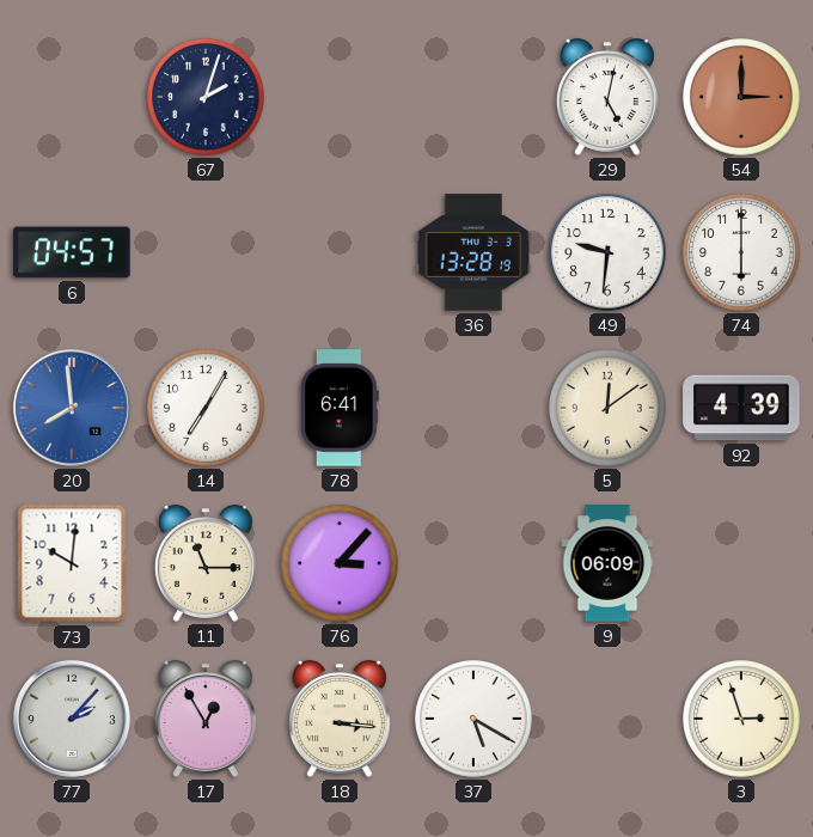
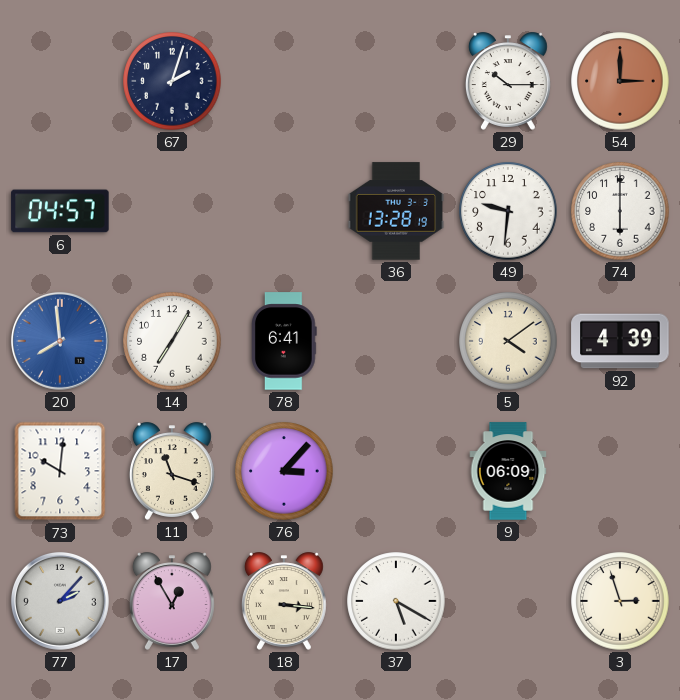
29: 5:02 -> 10:15 (508, 81)
5: 12:09 -> 4:09 (508, 341)
11: 11:15 -> 11:18 (172, 471)
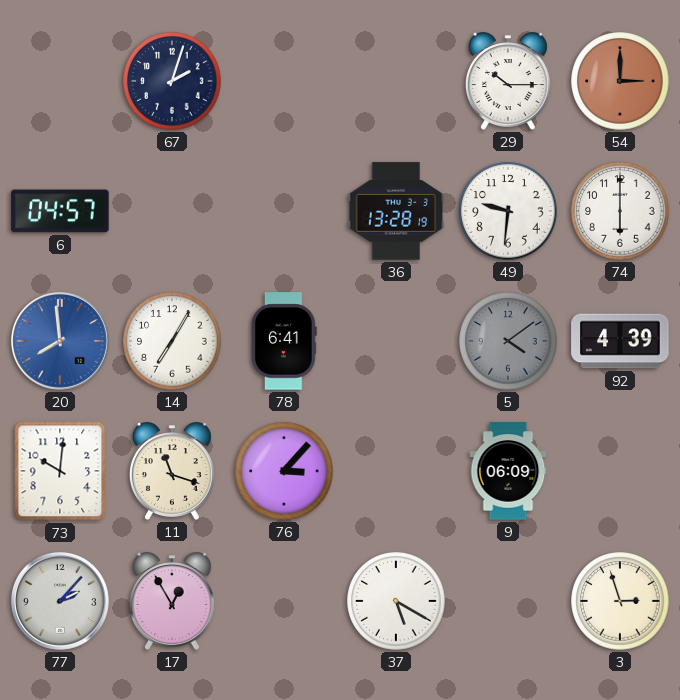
5 dial: cream -> grey (508, 341)
18: 3:16 -> none (284, 601)
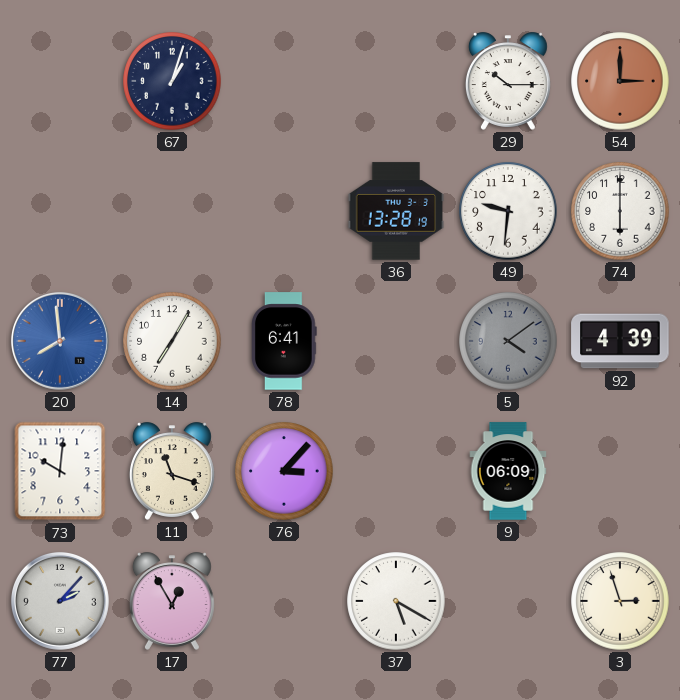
67: 2:03 -> 1:03 (172, 81)
6: 04:57 -> none (60, 211)
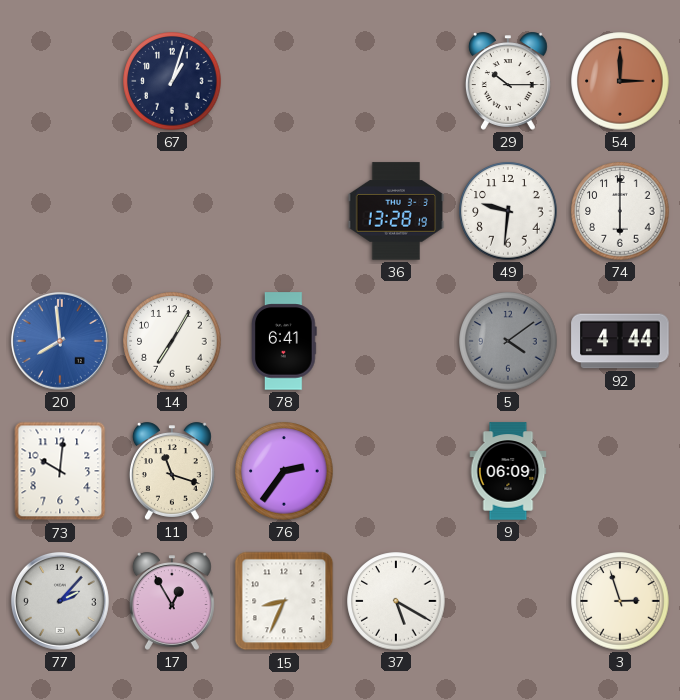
92: 4:39 -> 4:44 (620, 341)
76: 3:07 -> 2:36 (284, 471)
15: none -> 8:34 (284, 601)
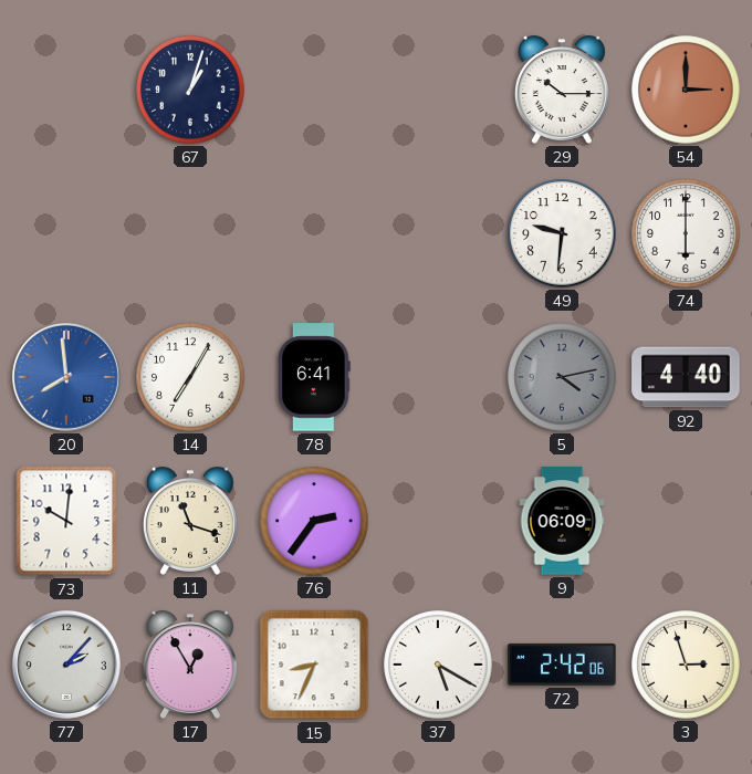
36: 13:28 -> none (396, 211)
5: 4:09 -> 4:13 (562, 377)
92: 4:44 -> 4:40 (686, 377)
72: none -> 2:42 (562, 665)
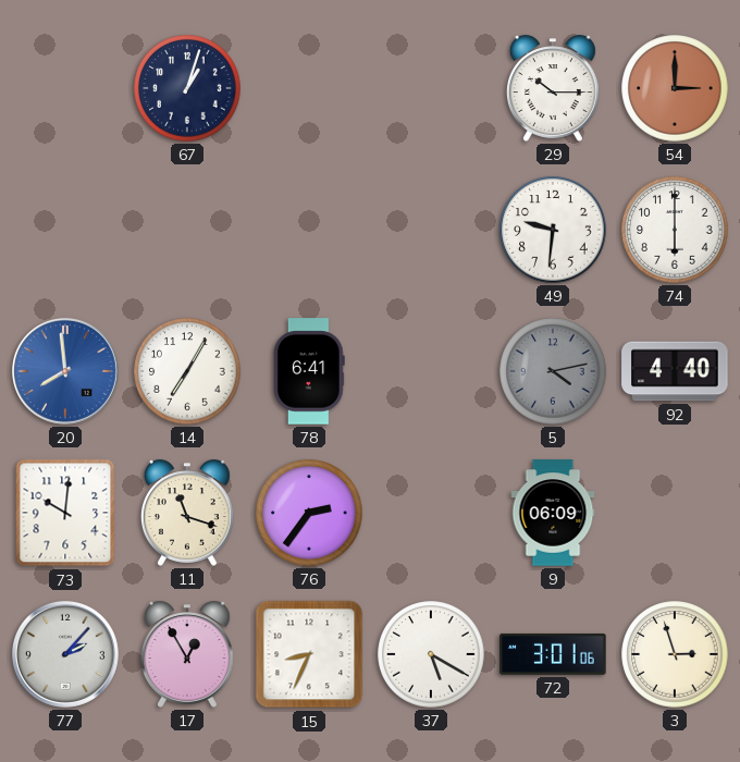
72: 2:42 -> 3:01 (553, 654)
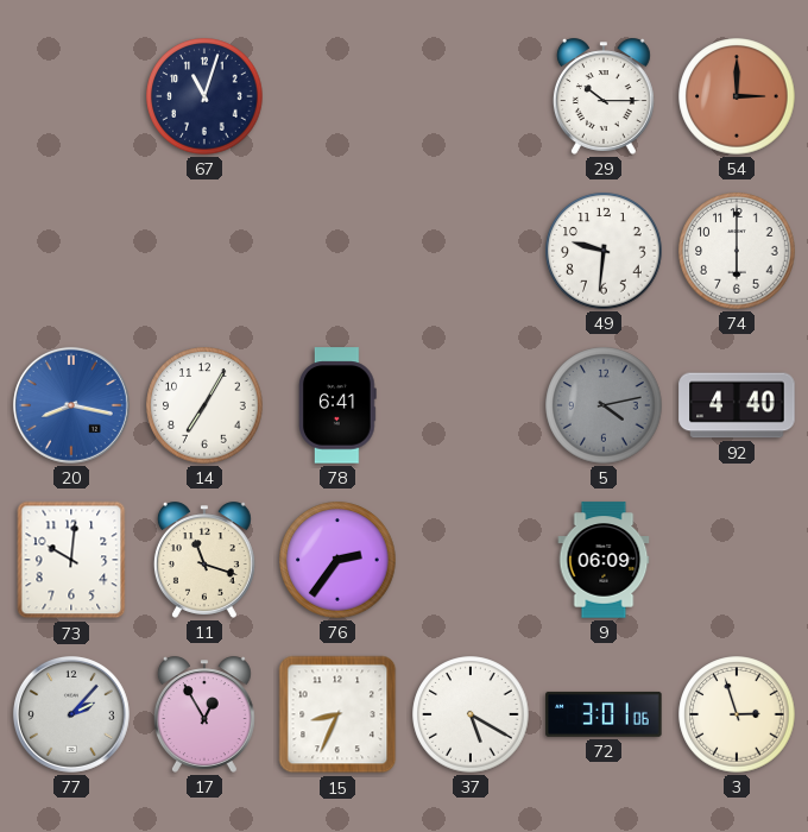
67: 1:03 -> 11:03 (204, 96)
20: 7:59 -> 8:17 (71, 405)
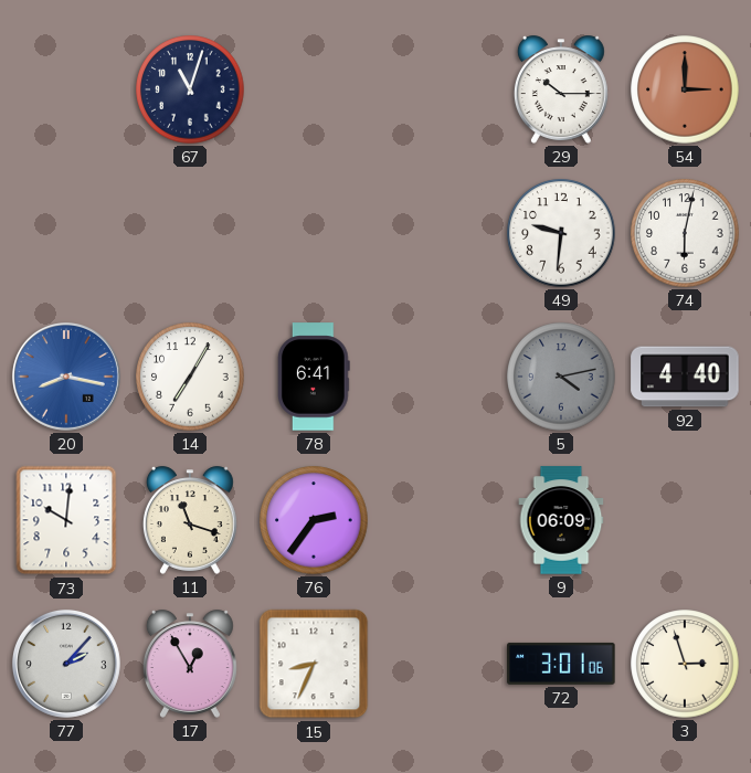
74: 6:00 -> 6:02 (685, 233)
37: 5:20 -> none (471, 714)
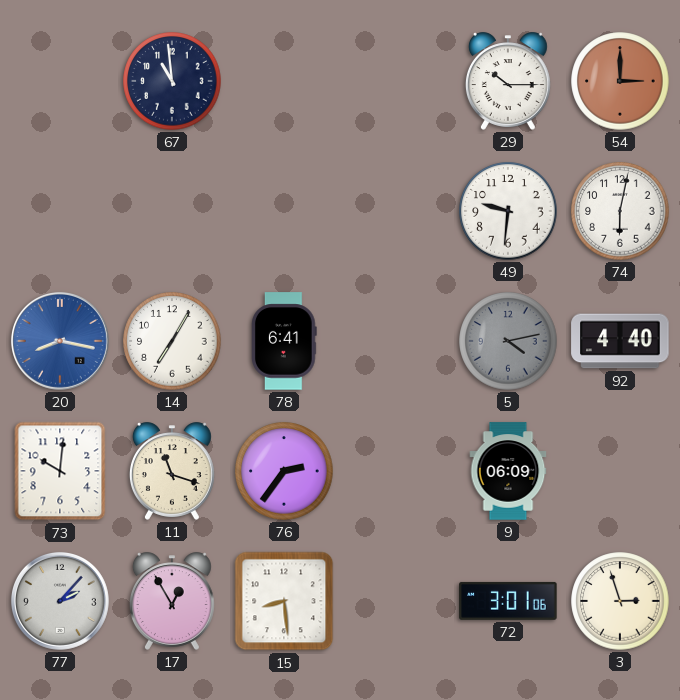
67: 11:03 -> 10:59 (172, 81)
15: 8:34 -> 8:29 (284, 601)
